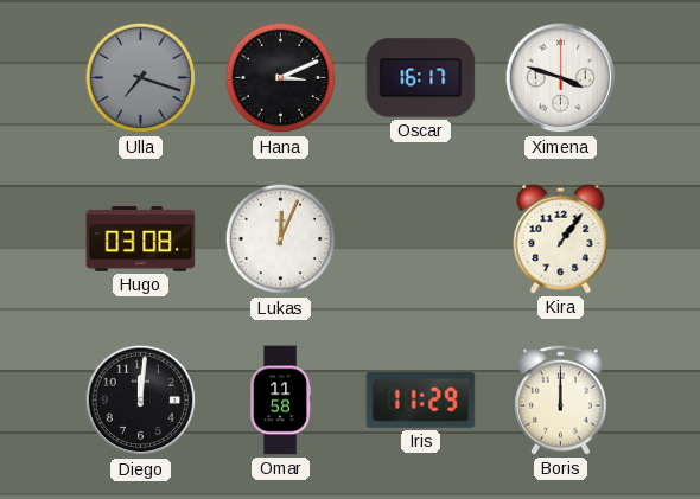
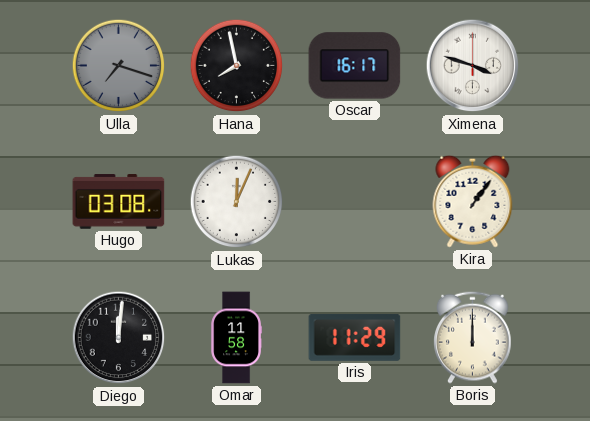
Hana: 3:11 -> 7:58 (237, 66)
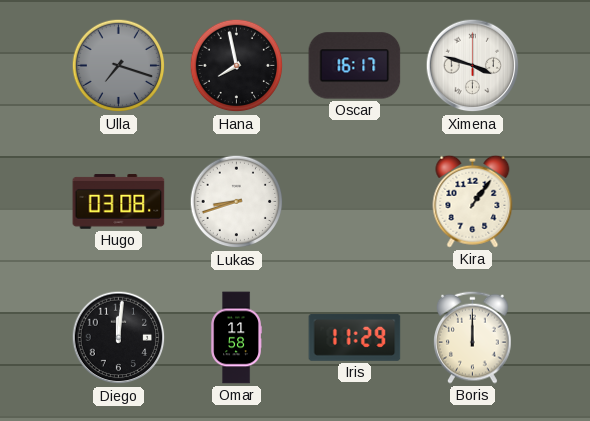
Lukas: 12:04 -> 8:42 (237, 202)
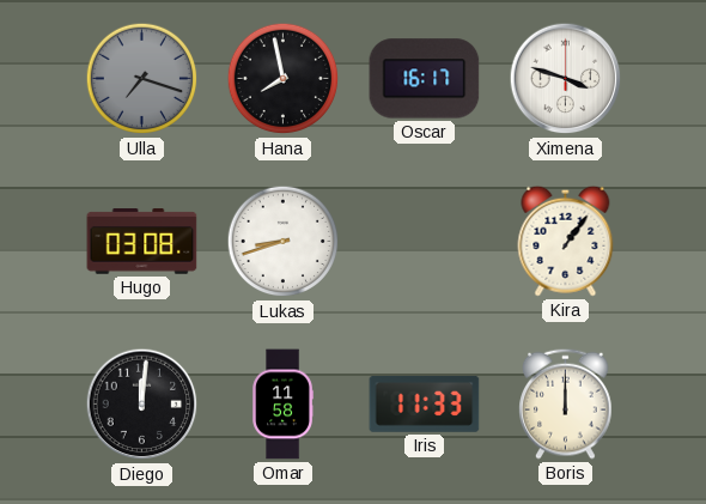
Iris: 11:29 -> 11:33 (425, 403)
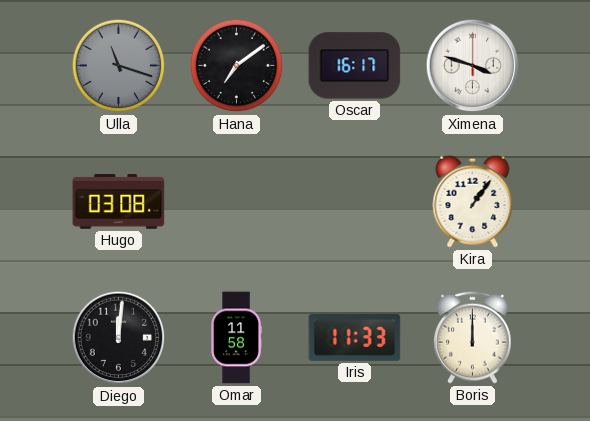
Ulla: 7:18 -> 11:18 (119, 66)
Hana: 7:58 -> 7:09 (237, 66)
Lukas: 8:42 -> none (284, 242)
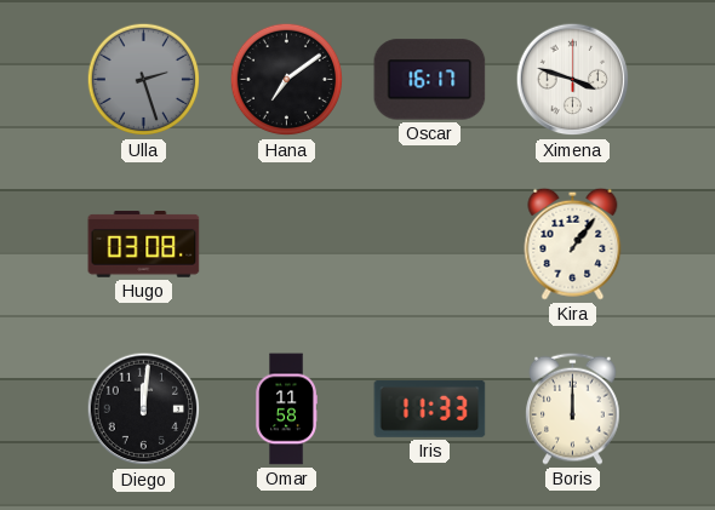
Ulla: 11:18 -> 2:27 (144, 80)
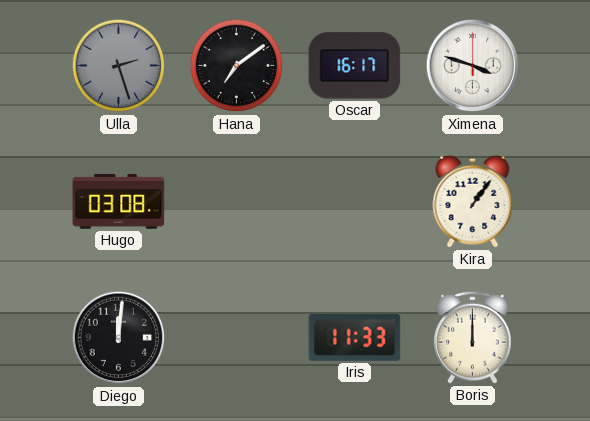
Omar: 11:58 -> none (286, 409)
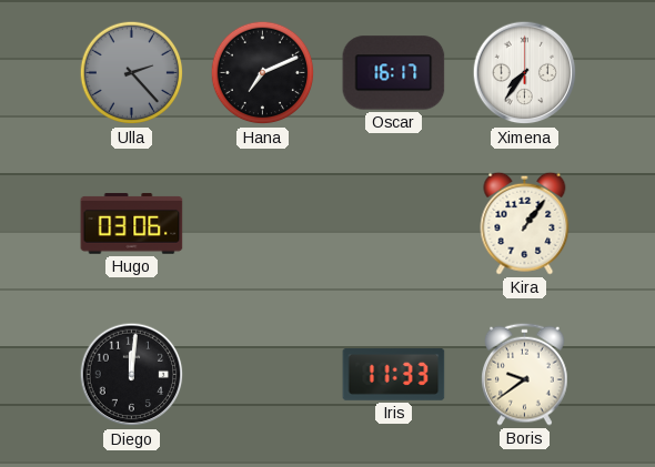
Ulla: 2:27 -> 2:23 (132, 73)
Hana: 7:09 -> 7:11 (263, 73)
Ximena: 3:48 -> 7:36 (525, 73)
Hugo: 03:08 -> 03:06 (132, 224)
Boris: 12:00 -> 9:39 (525, 374)
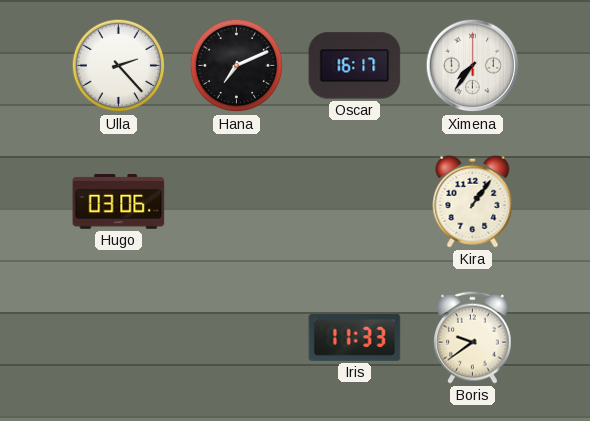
Ulla dial: grey -> white (119, 66)
Diego: 12:01 -> none (132, 375)
